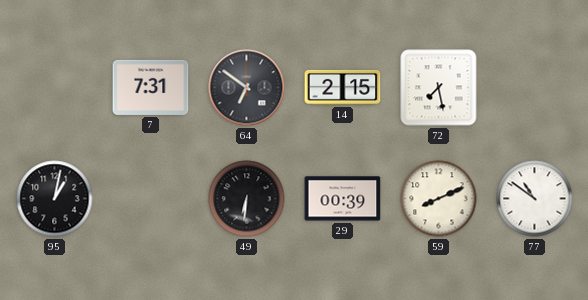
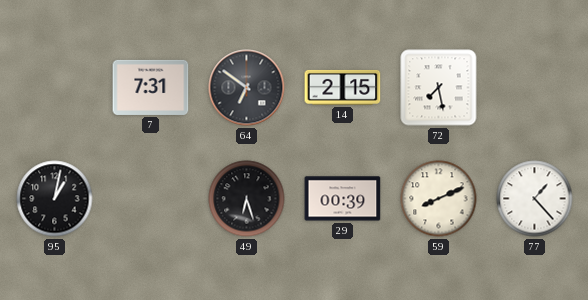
49: 6:31 -> 6:27 (247, 199)
77: 10:51 -> 1:23 (535, 199)
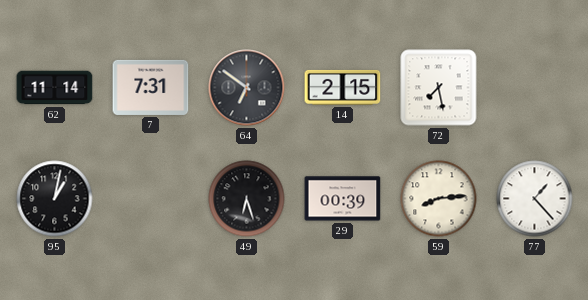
62: none -> 11:14 (55, 88)
59: 8:11 -> 8:14 (439, 199)
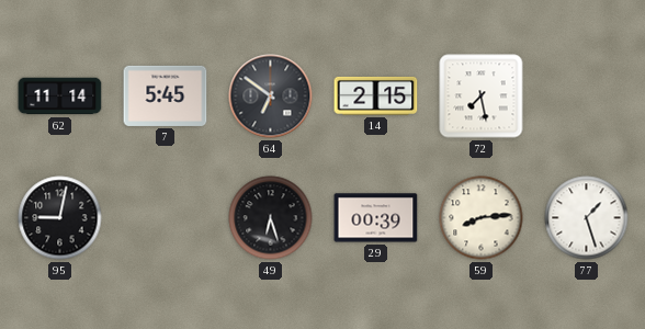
7: 7:31 -> 5:45 (166, 95)
95: 1:02 -> 9:02 (60, 218)
77: 1:23 -> 1:27 (587, 218)
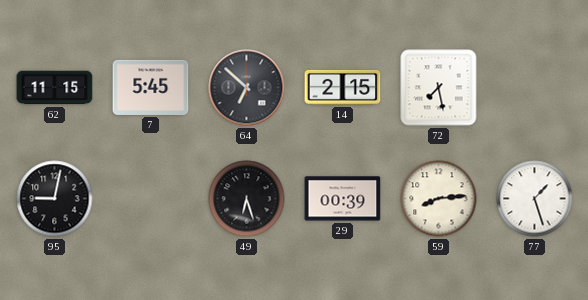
62: 11:14 -> 11:15 (55, 88)
64: 6:51 -> 6:52 (247, 88)
